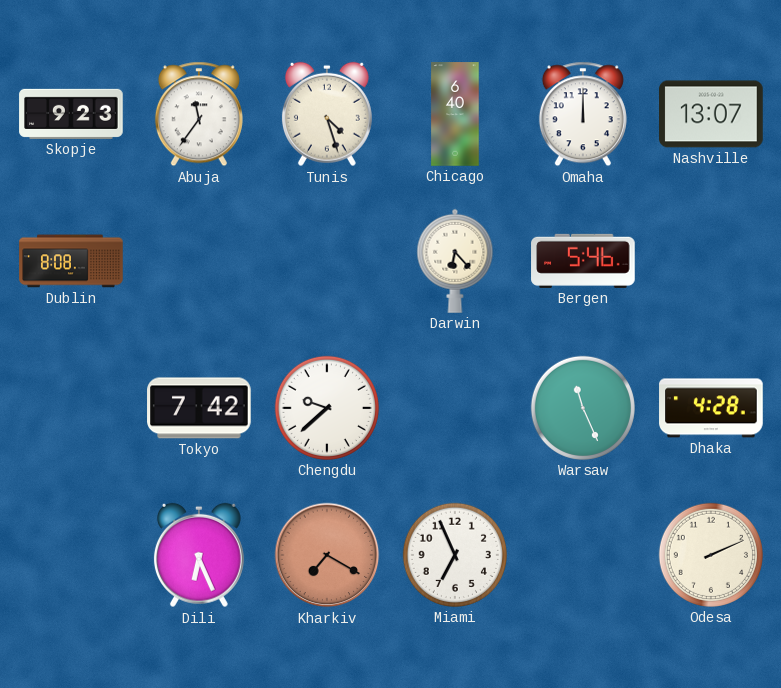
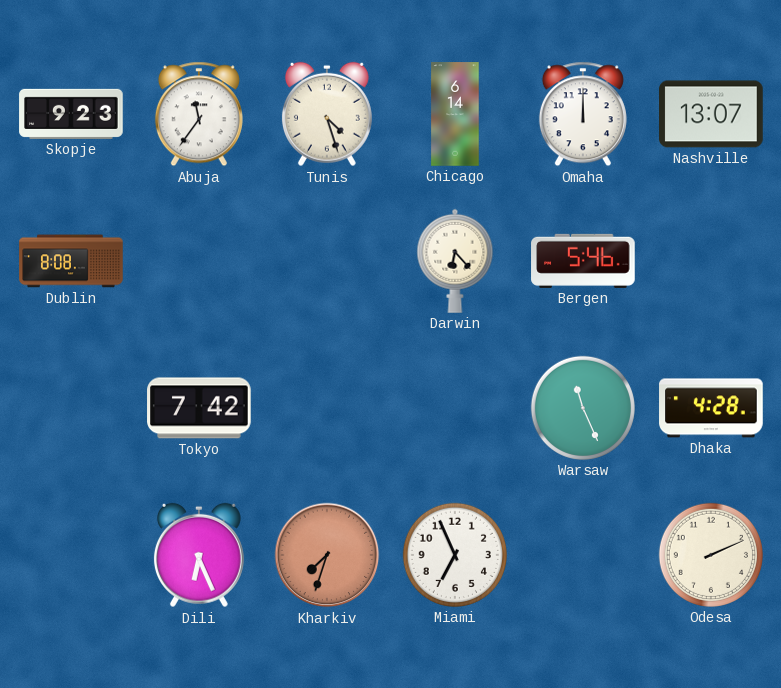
Chicago: 6:40 -> 6:14 (455, 114)
Chengdu: 9:38 -> none (327, 408)
Kharkiv: 7:20 -> 7:33 (327, 555)
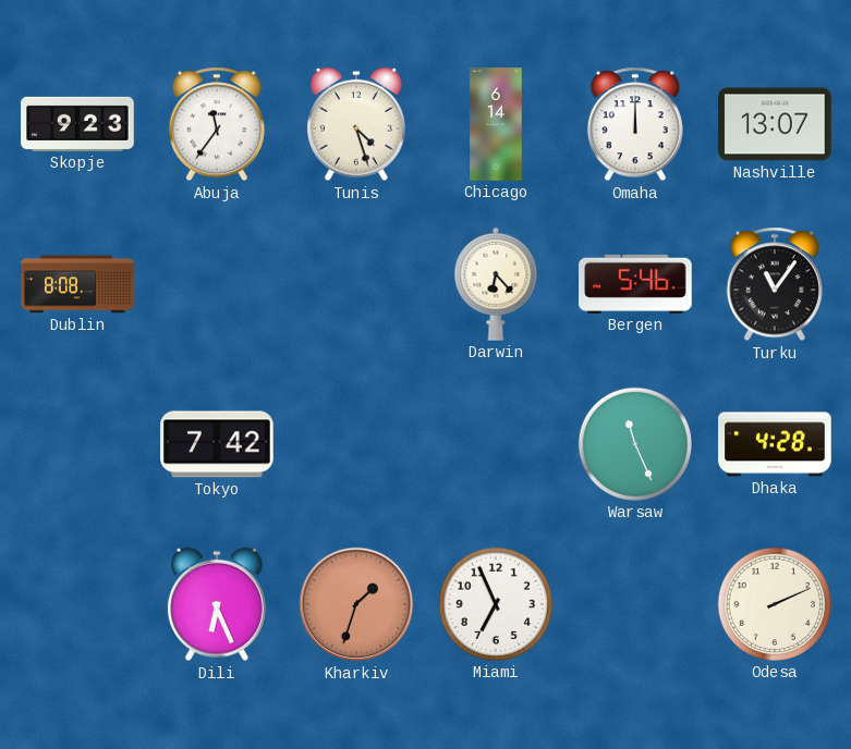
Turku: none -> 11:06 (775, 284)
Kharkiv: 7:33 -> 1:33 (356, 604)
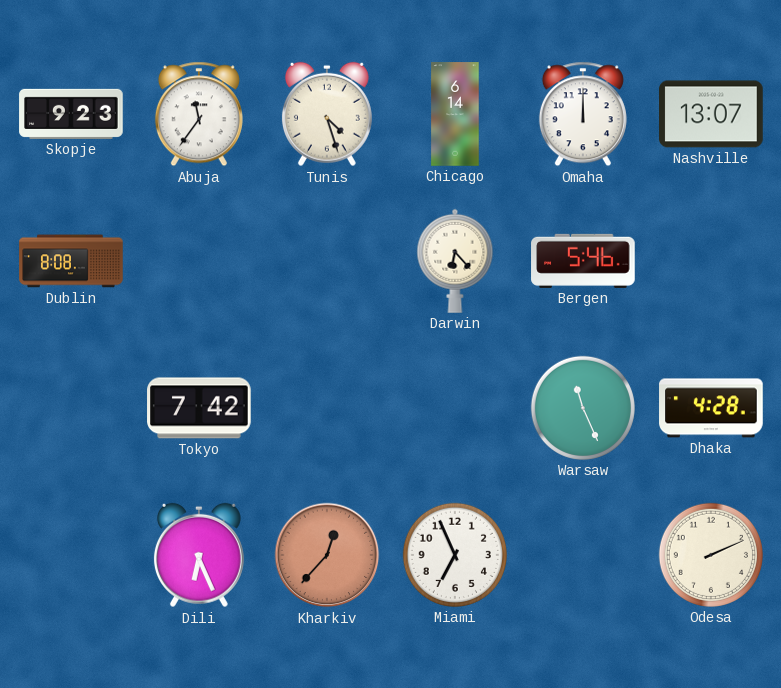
Turku: 11:06 -> none (775, 284)
Kharkiv: 1:33 -> 12:37 (327, 555)
